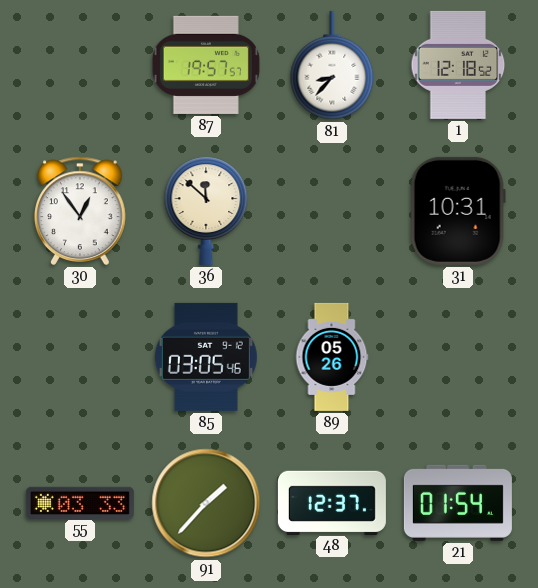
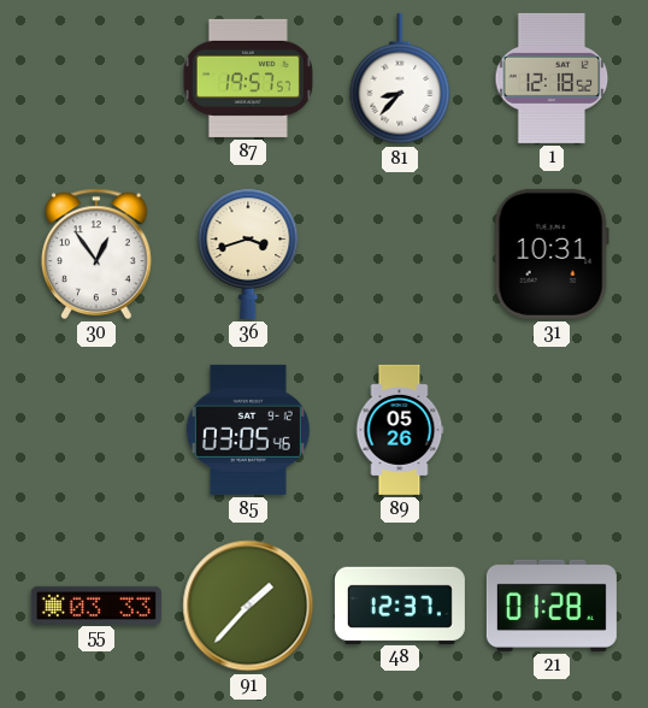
36: 11:52 -> 3:42 (248, 254)
21: 01:54 -> 01:28 (552, 606)
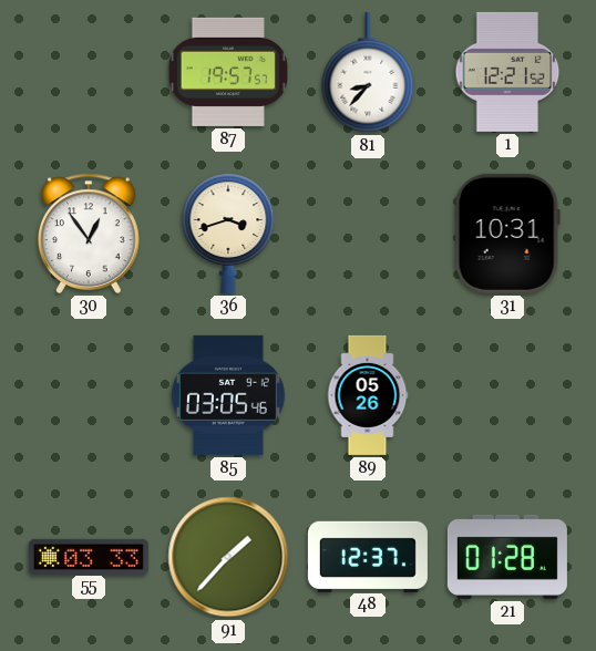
1: 12:18 -> 12:21 (507, 72)
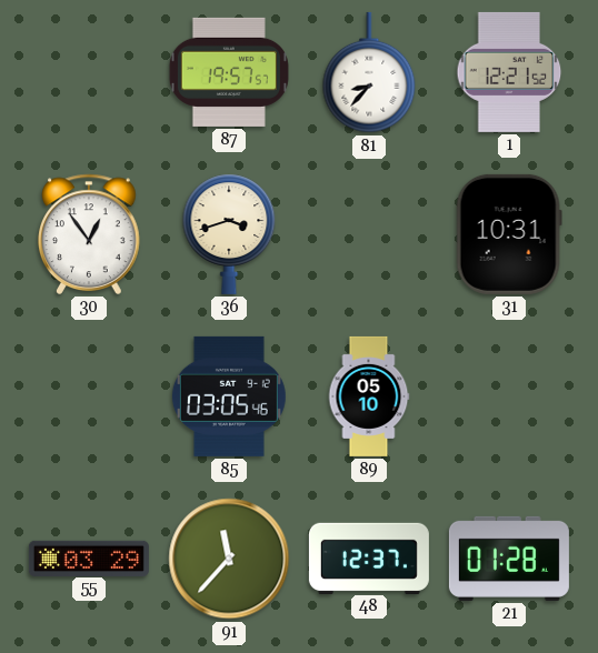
89: 05:26 -> 05:10 (369, 396)
55: 03:33 -> 03:29 (89, 557)
91: 1:37 -> 11:37 (229, 559)
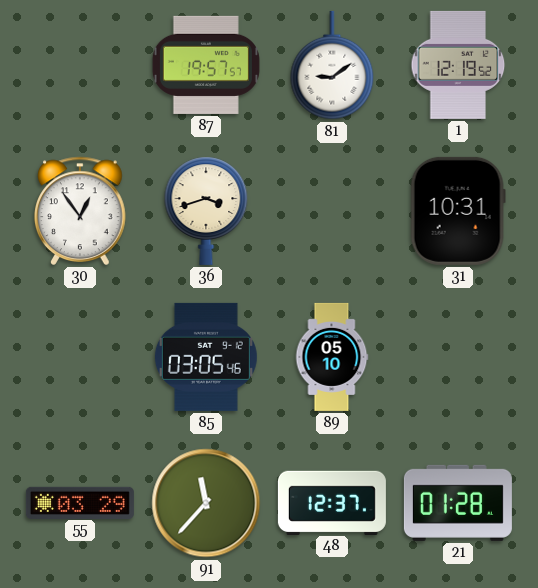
81: 8:37 -> 9:09 (332, 65)
1: 12:21 -> 12:19 (458, 65)
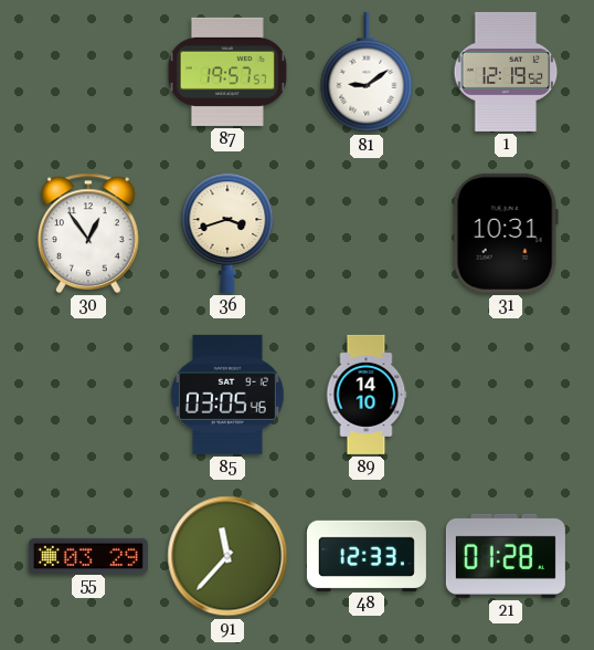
89: 05:10 -> 14:10 (367, 395)
48: 12:37 -> 12:33 (367, 555)
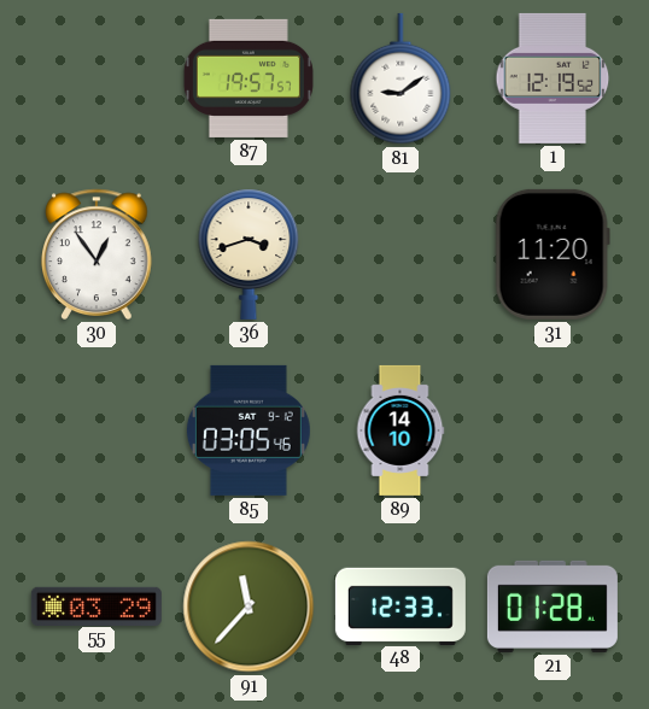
31: 10:31 -> 11:20 (552, 254)
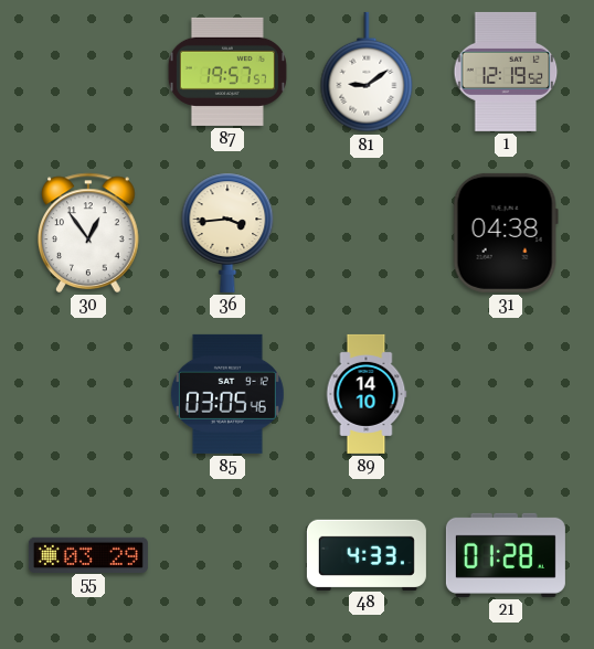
36: 3:42 -> 3:44 (227, 233)
31: 11:20 -> 04:38 (506, 233)
91: 11:37 -> none (249, 607)
48: 12:33 -> 4:33 (367, 554)
